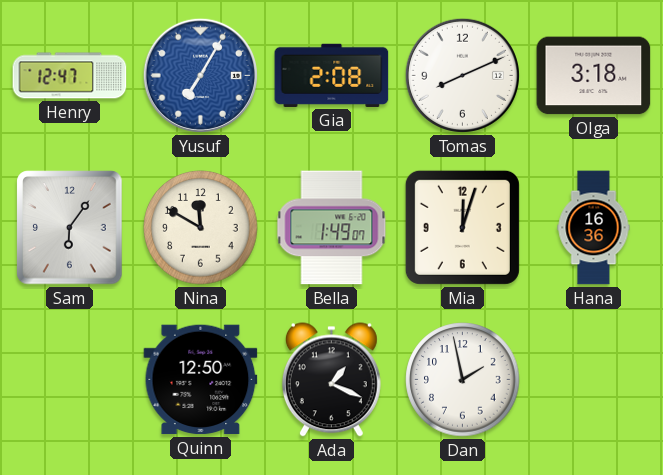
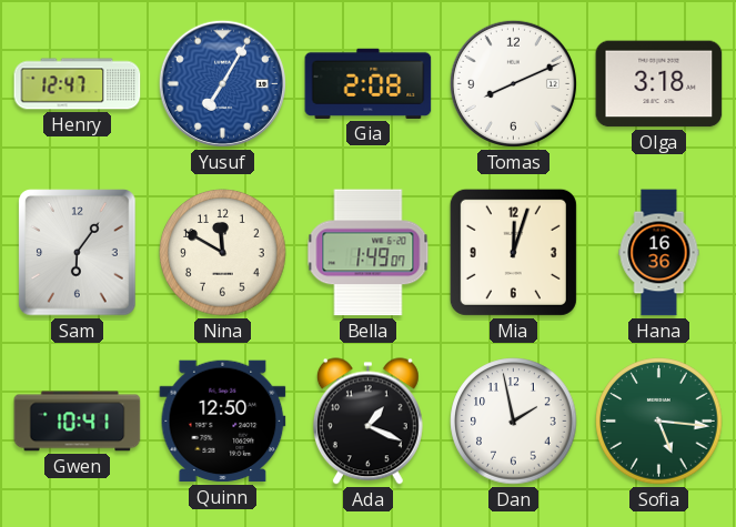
Gwen: none -> 10:41 (78, 422)
Sofia: none -> 5:16 (659, 422)
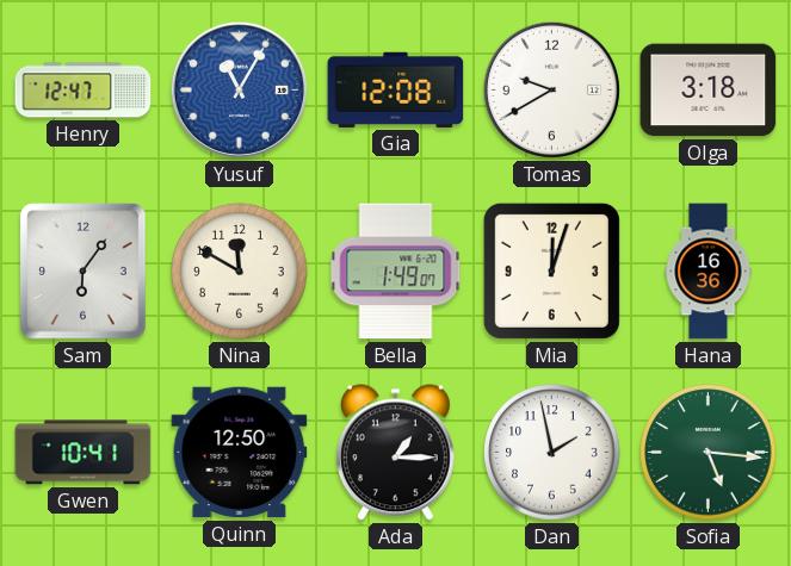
Yusuf: 7:05 -> 11:05 (239, 89)
Gia: 2:08 -> 12:08 (396, 89)
Tomas: 8:11 -> 9:40 (551, 89)
Ada: 1:19 -> 1:15 (395, 453)
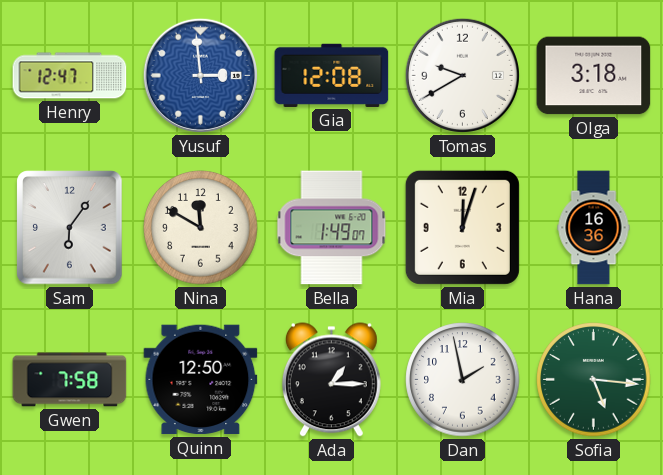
Yusuf: 11:05 -> 2:59 (200, 75)
Gwen: 10:41 -> 7:58 (70, 380)
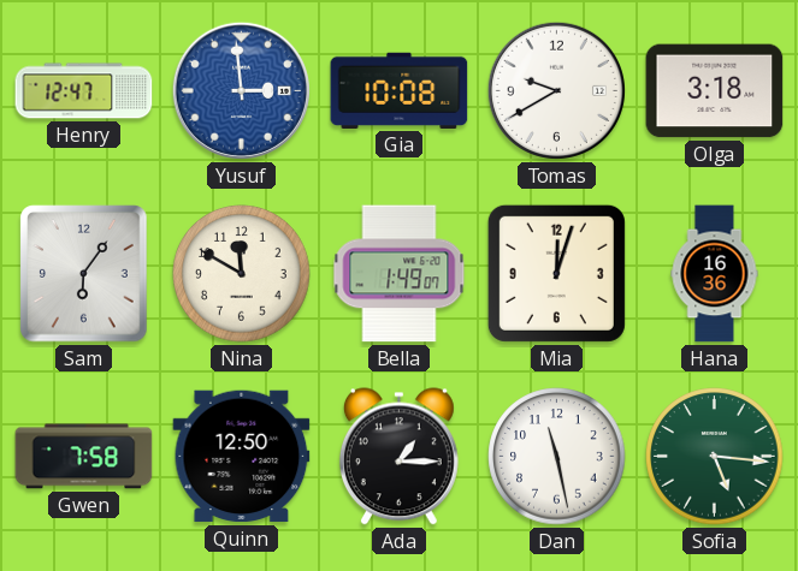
Gia: 12:08 -> 10:08 (400, 90)
Dan: 1:58 -> 11:28 (557, 457)
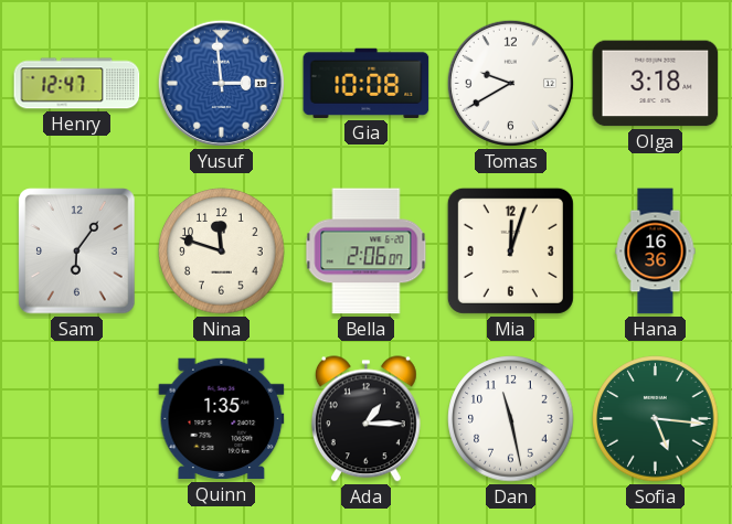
Nina: 11:50 -> 11:48 (222, 252)
Bella: 1:49 -> 2:06 (367, 252)
Gwen: 7:58 -> none (84, 457)
Quinn: 12:50 -> 1:35 (222, 419)
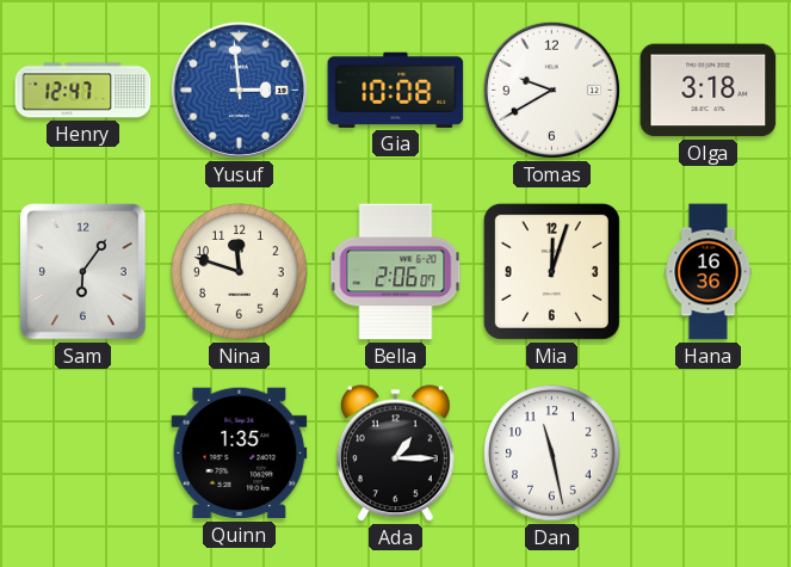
Sofia: 5:16 -> none (656, 419)
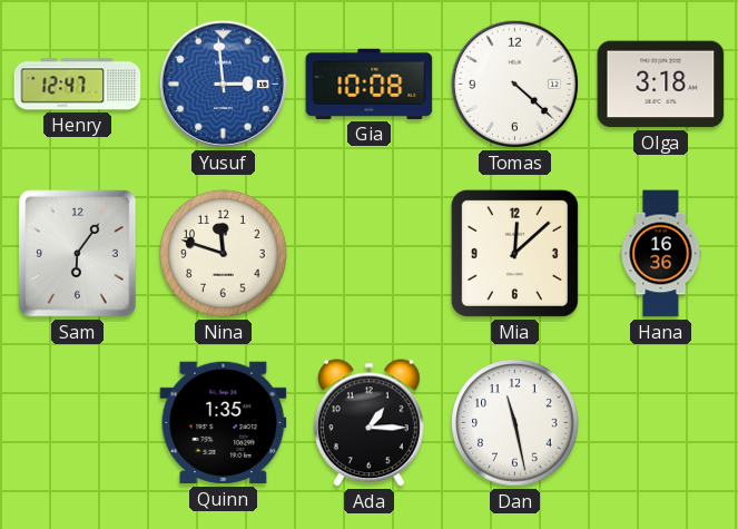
Tomas: 9:40 -> 4:22 (514, 84)
Bella: 2:06 -> none (396, 272)
Mia: 12:03 -> 12:08 (514, 253)
